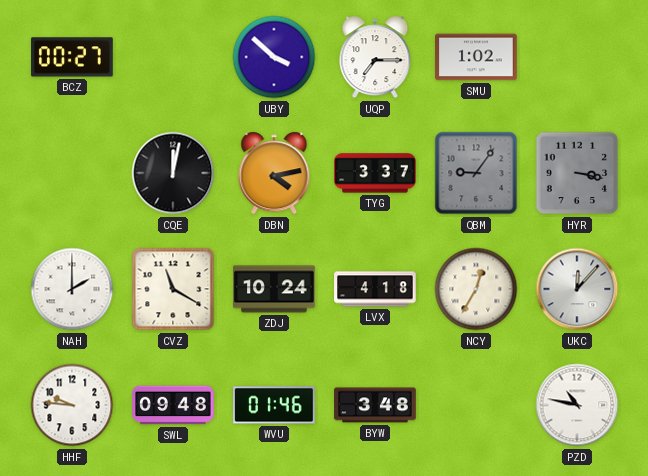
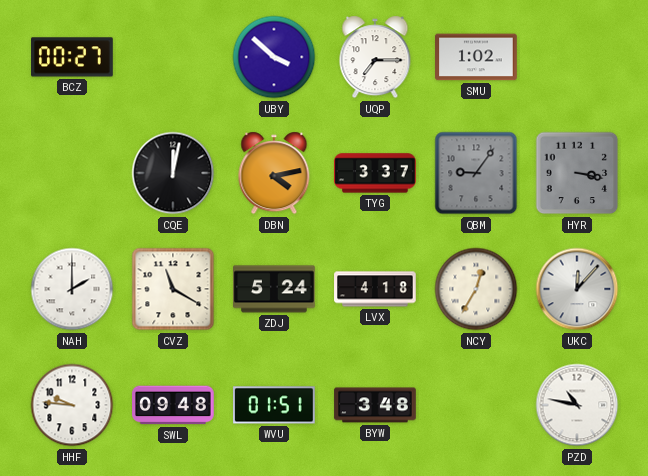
ZDJ: 10:24 -> 5:24 (274, 289)
WVU: 01:46 -> 01:51 (274, 405)
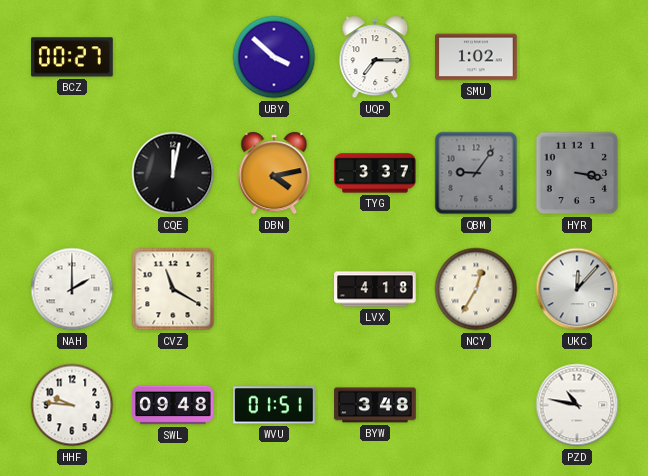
ZDJ: 5:24 -> none (274, 289)
